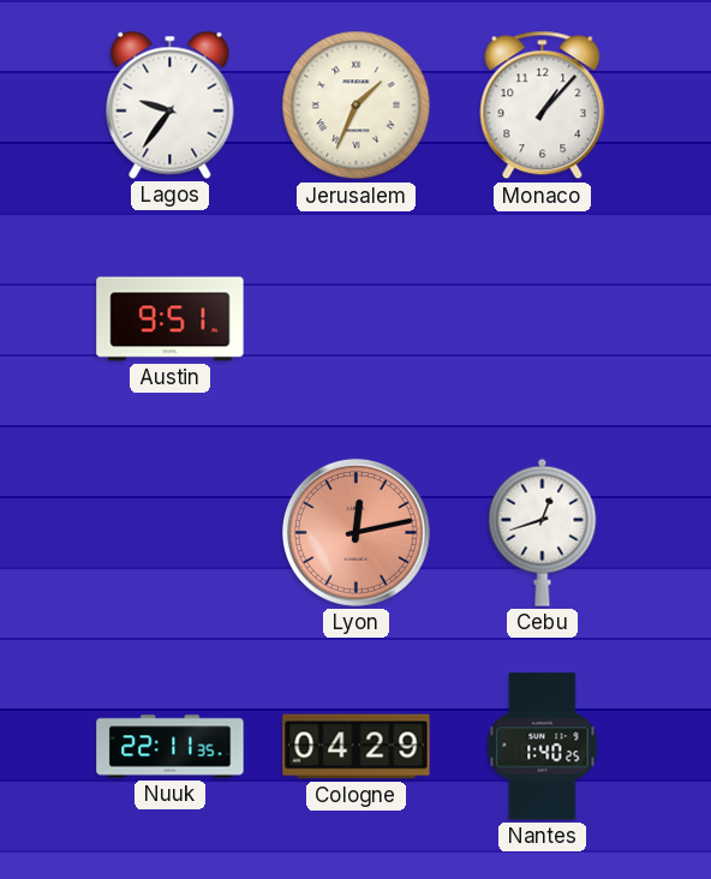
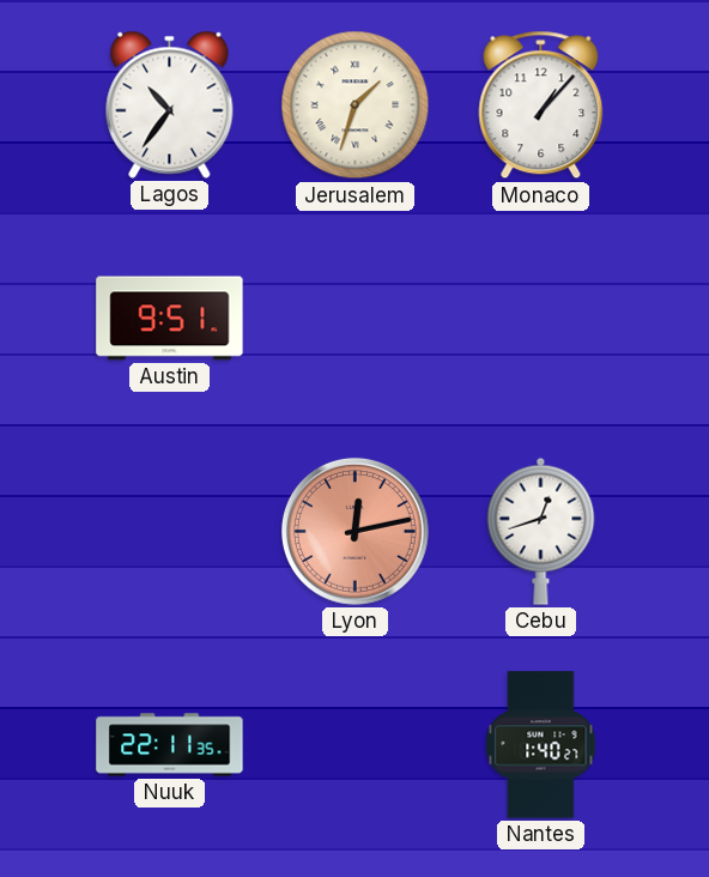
Lagos: 9:36 -> 10:36 (170, 104)
Jerusalem: 1:34 -> 1:33 (356, 105)
Cologne: 04:29 -> none (357, 747)
Nantes: 1:40:25 -> 1:40:27 (541, 745)
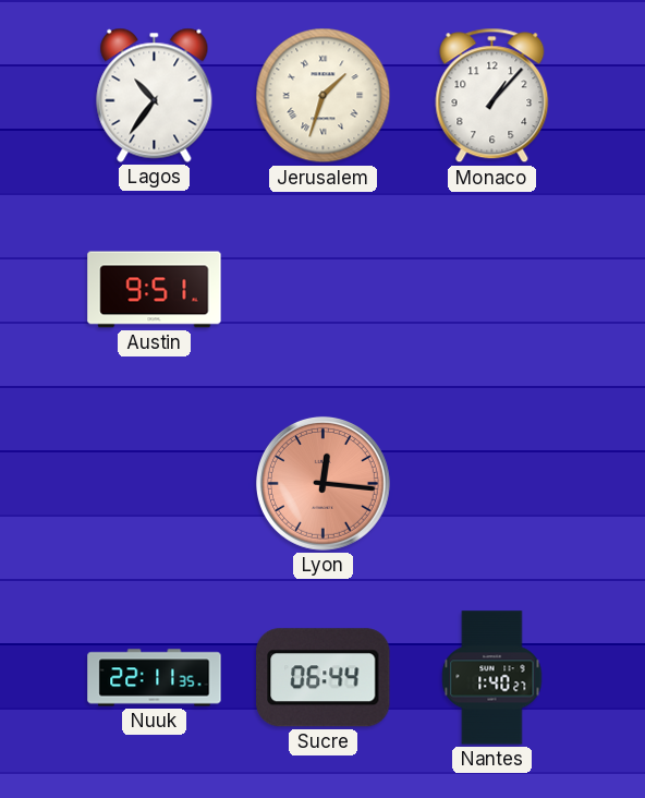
Lyon: 12:13 -> 12:16 (322, 483)
Cebu: 12:42 -> none (541, 531)
Sucre: none -> 06:44 (324, 678)
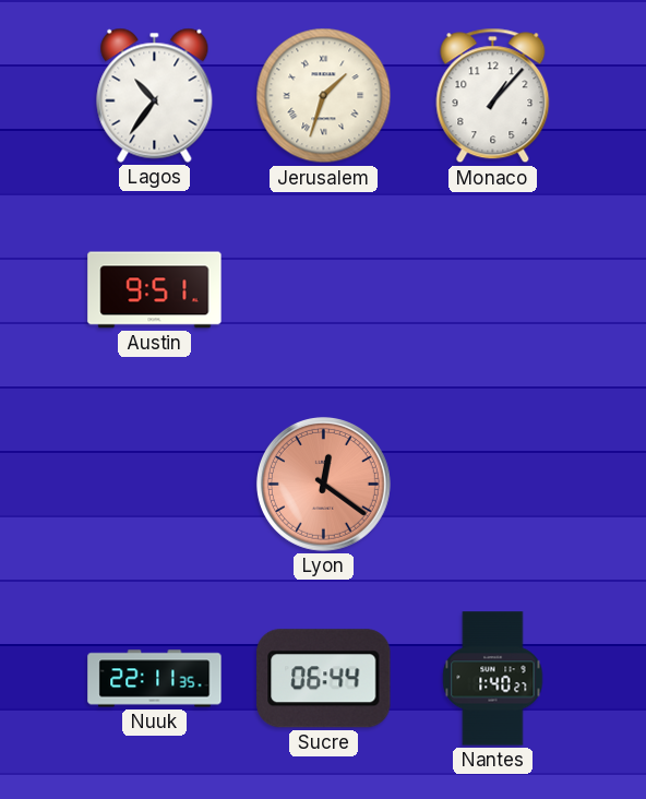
Lyon: 12:16 -> 12:21 (323, 484)
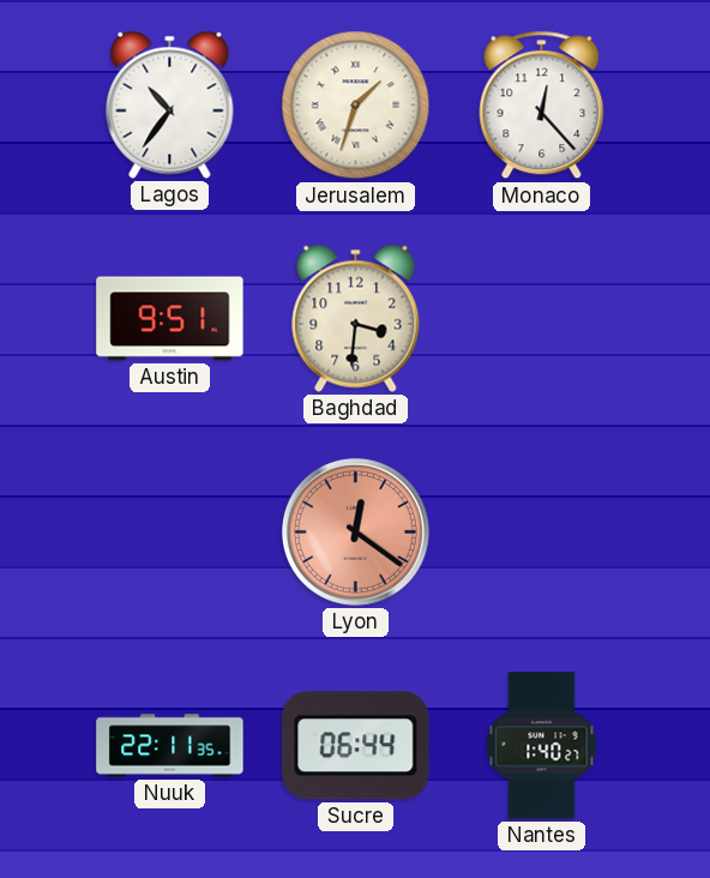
Monaco: 1:07 -> 12:23 (542, 106)
Baghdad: none -> 3:31 (356, 318)
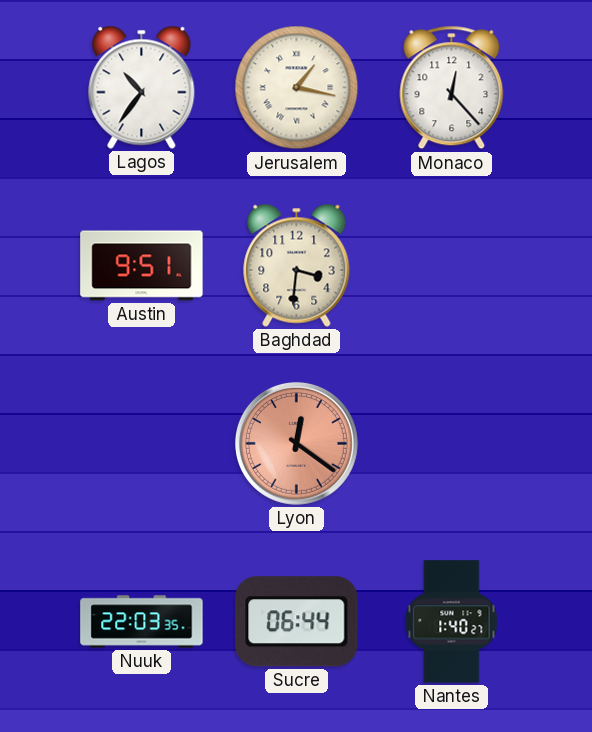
Jerusalem: 1:33 -> 1:17 (297, 88)
Nuuk: 22:11 -> 22:03 (142, 622)
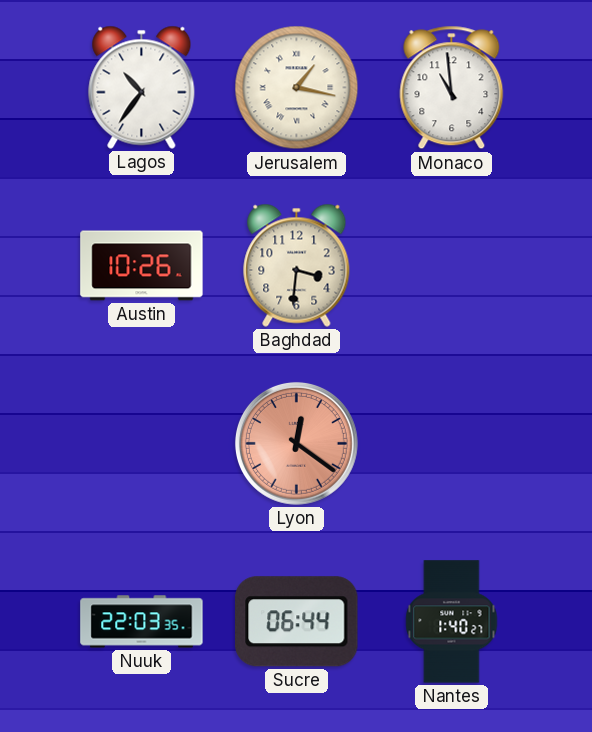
Monaco: 12:23 -> 10:59 (452, 88)
Austin: 9:51 -> 10:26 (142, 266)
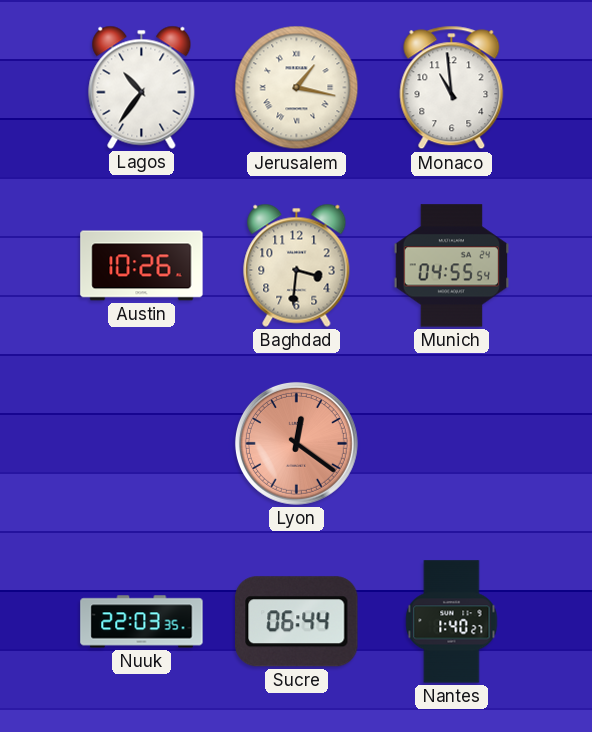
Munich: none -> 04:55 (452, 266)
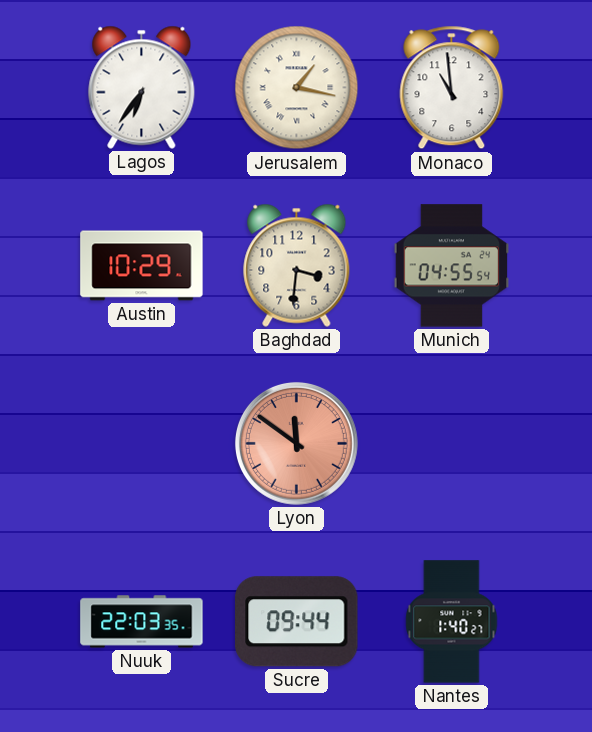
Lagos: 10:36 -> 6:36 (142, 87)
Austin: 10:26 -> 10:29 (142, 266)
Lyon: 12:21 -> 11:51 (296, 443)
Sucre: 06:44 -> 09:44 (297, 622)
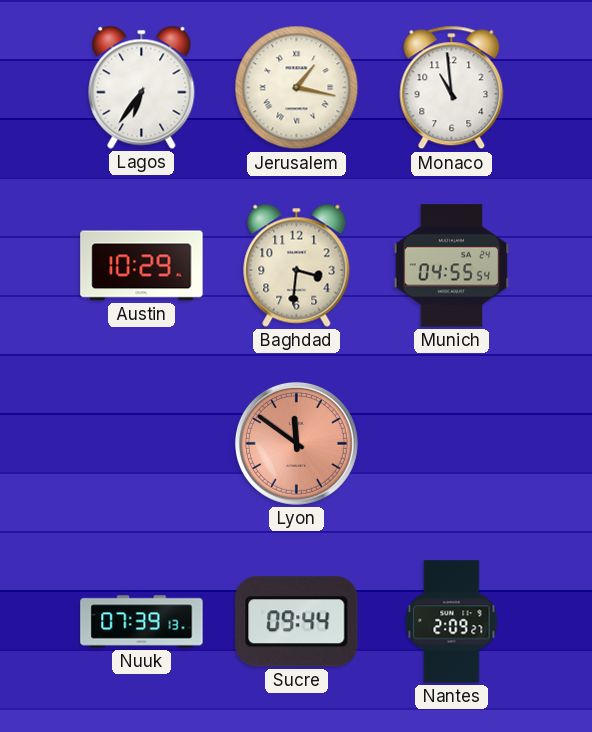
Nuuk: 22:03 -> 07:39 (142, 622)
Nantes: 1:40 -> 2:09 (452, 622)
